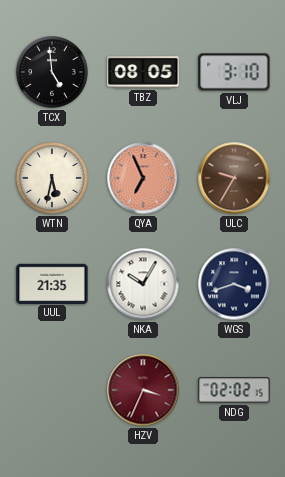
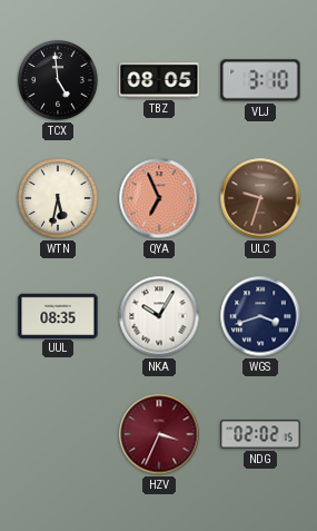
ULC: 9:35 -> 9:33 (260, 198)
UUL: 21:35 -> 08:35 (58, 315)
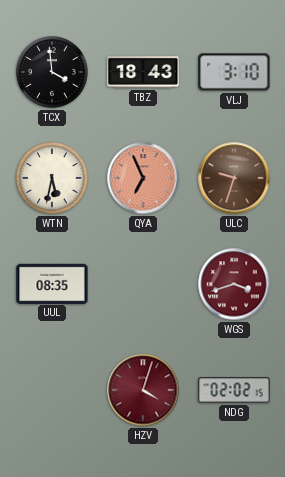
TCX: 4:59 -> 3:59 (53, 73)
TBZ: 08:05 -> 18:43 (143, 72)
NKA: 10:05 -> none (159, 316)
WGS dial: navy -> burgundy (234, 284)
HZV: 3:34 -> 4:03 (143, 390)
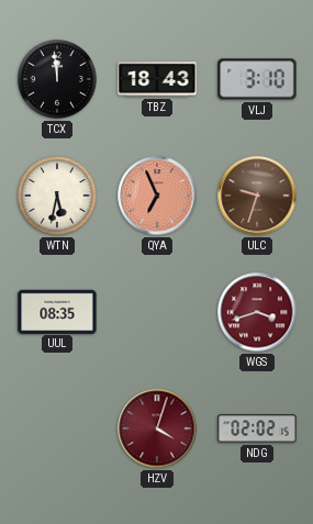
TCX: 3:59 -> 11:59 (58, 80)
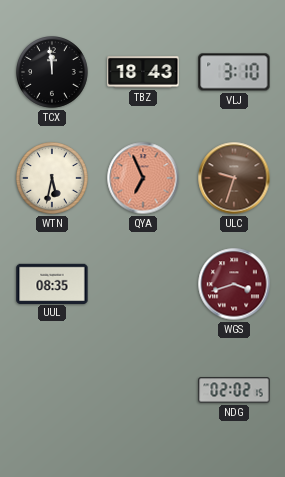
HZV: 4:03 -> none (157, 428)
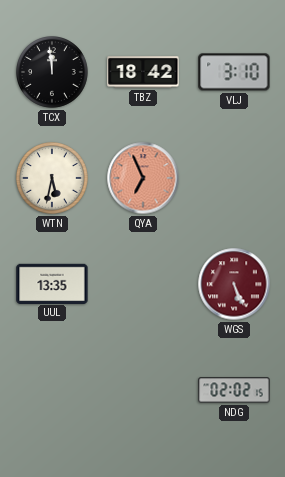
TBZ: 18:43 -> 18:42 (143, 72)
ULC: 9:33 -> none (234, 178)
UUL: 08:35 -> 13:35 (52, 283)
WGS: 3:42 -> 5:26 (234, 284)
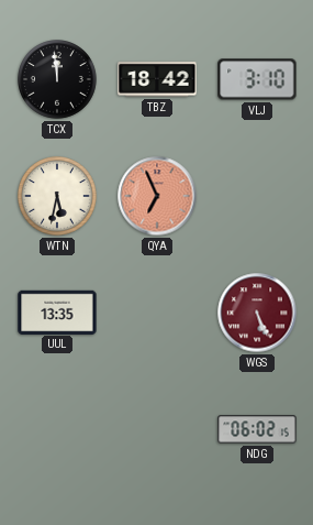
NDG: 02:02 -> 06:02 (257, 429)
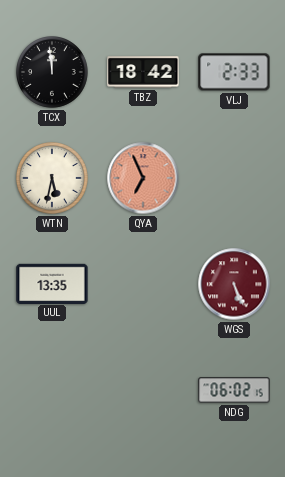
VLJ: 3:10 -> 2:33 (234, 72)
